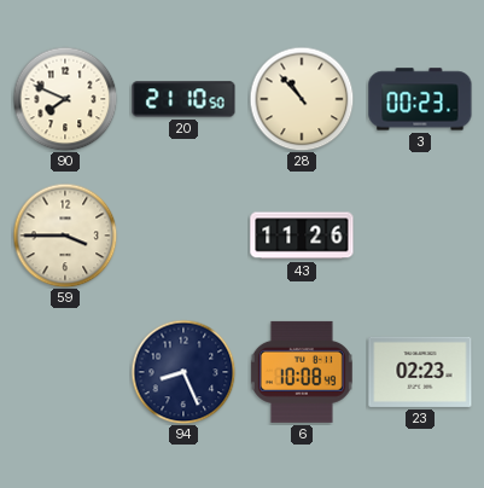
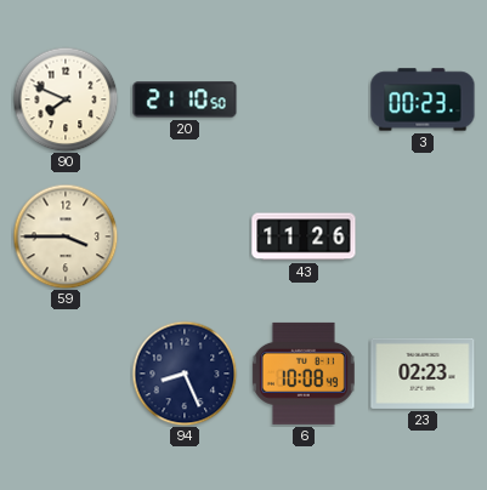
28: 10:53 -> none (302, 99)
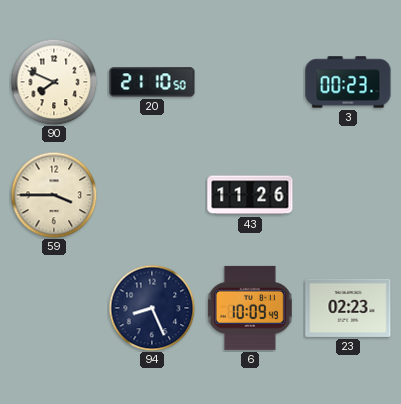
6: 10:08 -> 10:09 (250, 308)
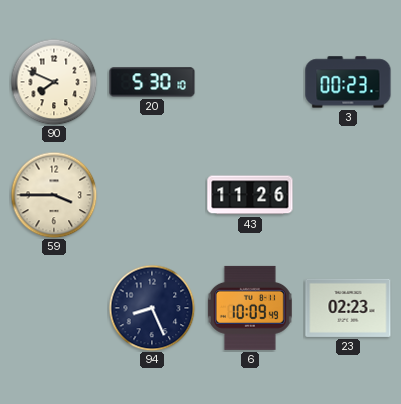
20: 21:10 -> 5:30 (152, 82)
